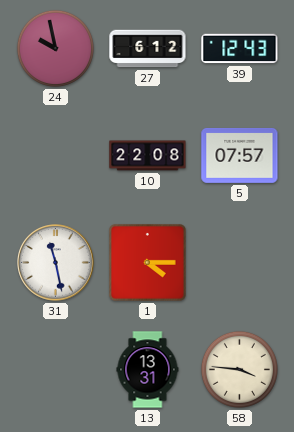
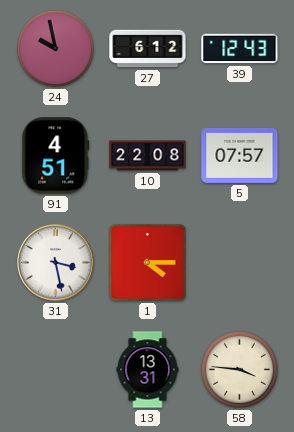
91: none -> 4:51 (56, 156)
31: 11:28 -> 3:28 (56, 263)
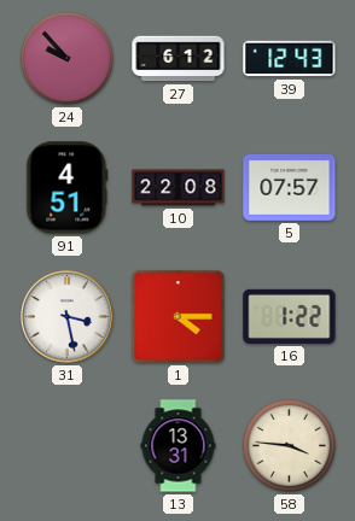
24: 9:58 -> 9:53 (66, 58)
16: none -> 1:22 (290, 316)
